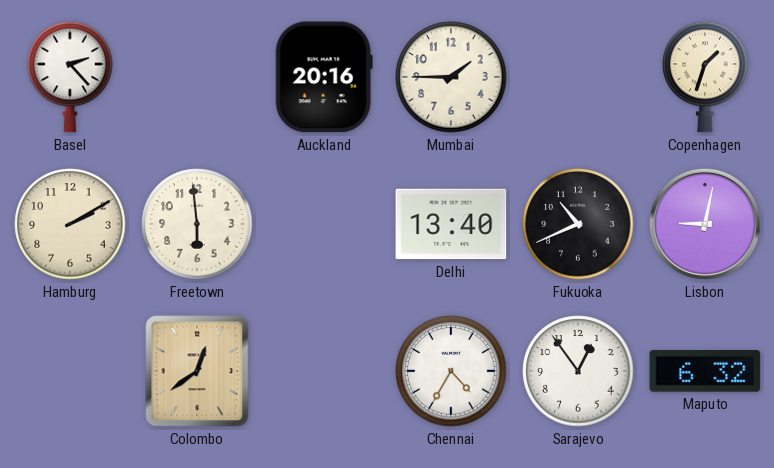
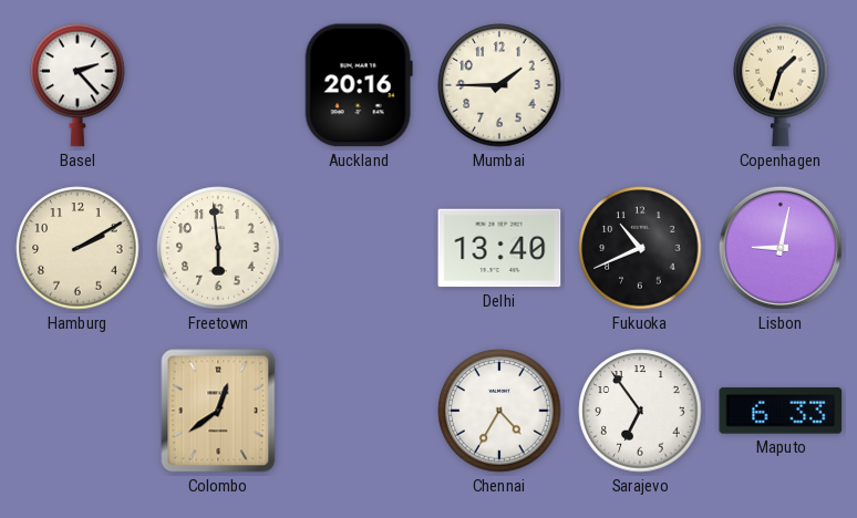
Sarajevo: 12:54 -> 6:54 (640, 411)
Maputo: 6:32 -> 6:33 (781, 411)
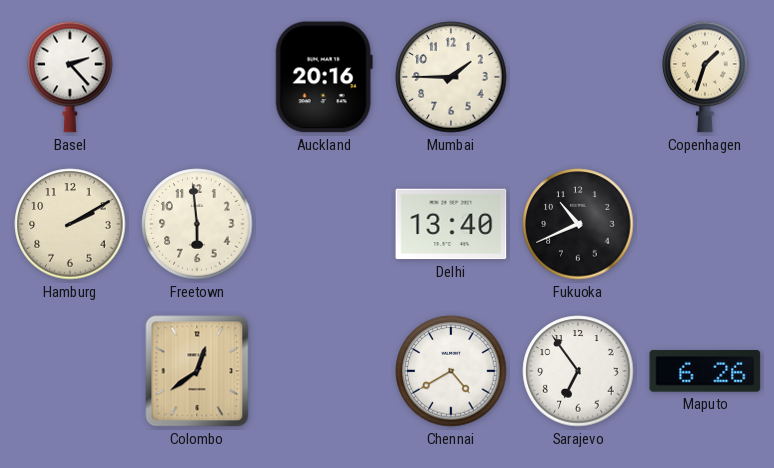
Lisbon: 9:02 -> none (781, 248)
Chennai: 4:35 -> 4:40 (451, 371)
Maputo: 6:33 -> 6:26 (705, 371)
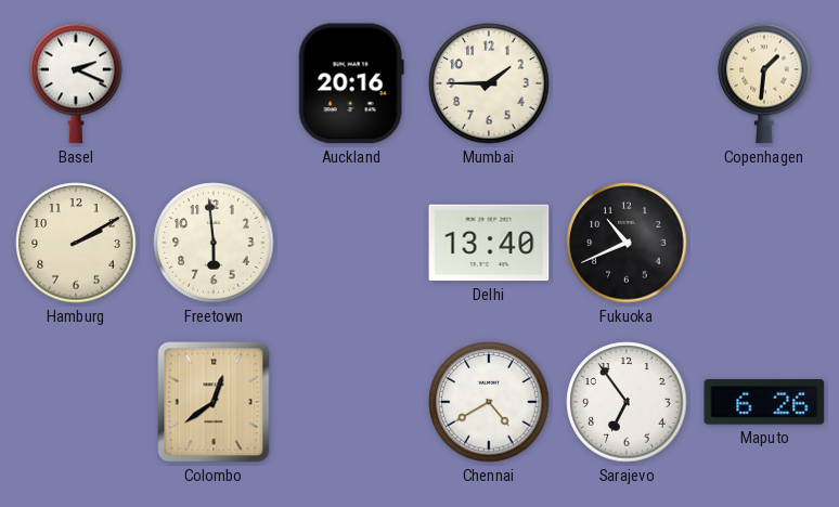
Basel: 2:23 -> 2:19 (76, 83)
Copenhagen: 1:33 -> 1:31 (764, 83)
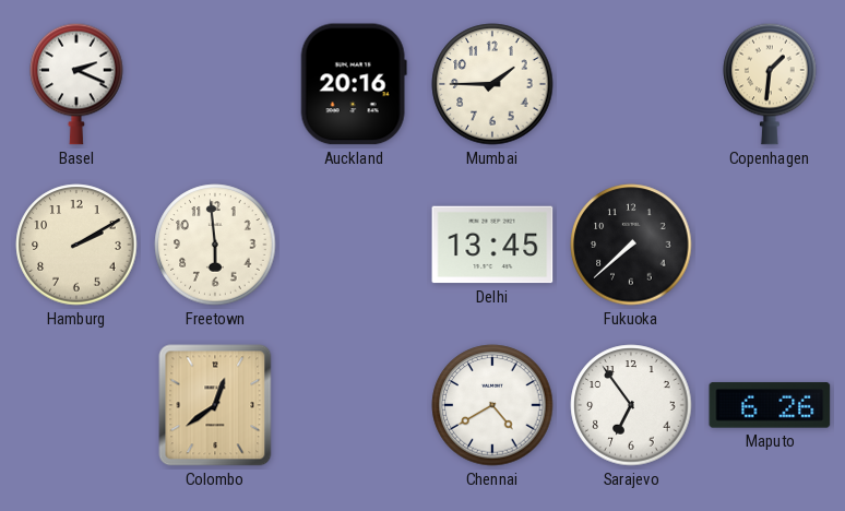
Delhi: 13:40 -> 13:45 (492, 245)
Fukuoka: 10:41 -> 7:38 (631, 245)
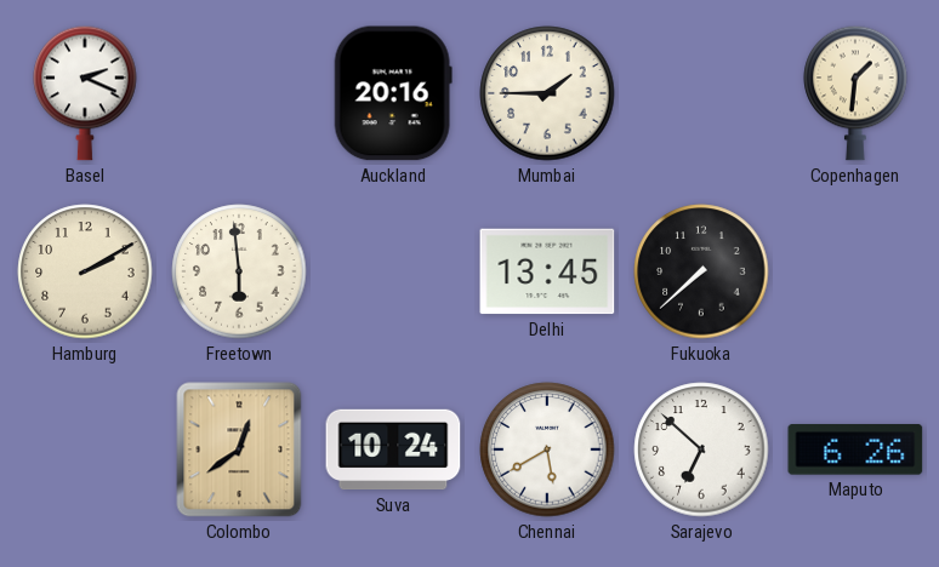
Suva: none -> 10:24 (393, 449)
Chennai: 4:40 -> 5:40 (547, 449)
Sarajevo: 6:54 -> 6:52 (701, 449)
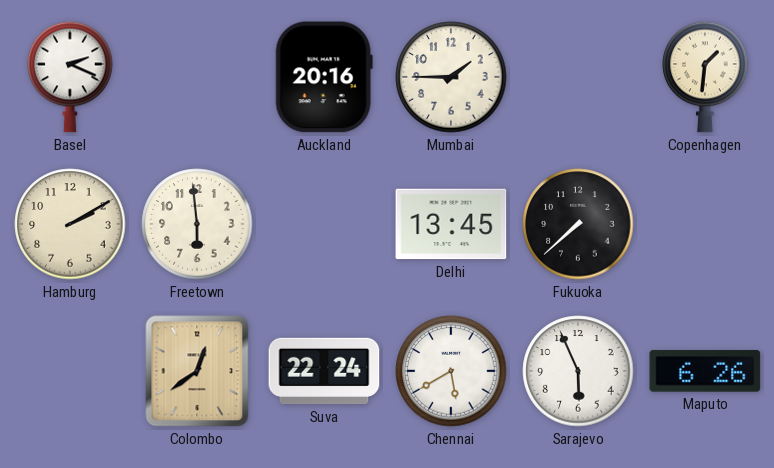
Suva: 10:24 -> 22:24 (324, 371)
Sarajevo: 6:52 -> 5:56 (578, 371)
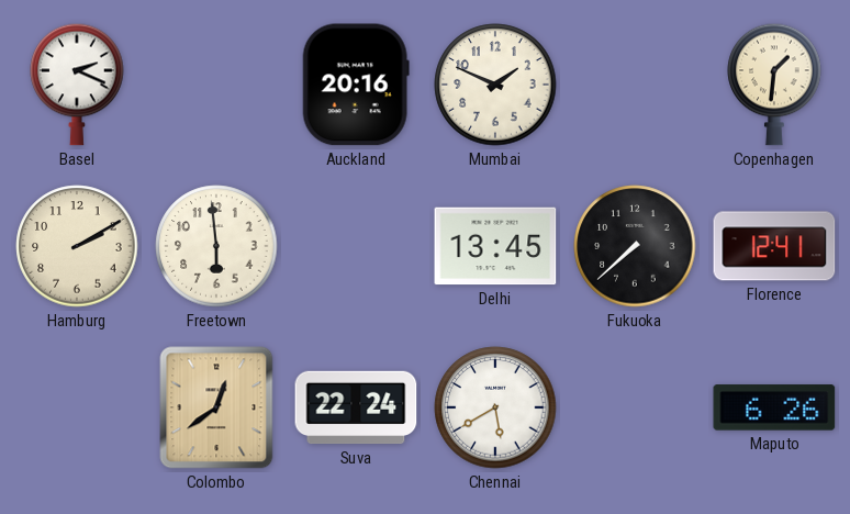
Mumbai: 1:45 -> 1:49 (495, 85)
Florence: none -> 12:41 (774, 246)
Sarajevo: 5:56 -> none (578, 371)
